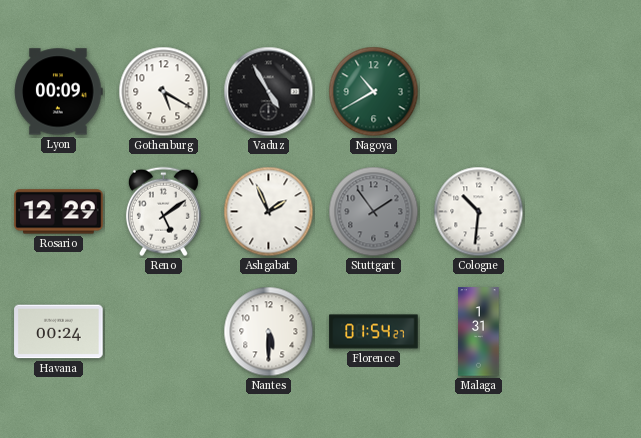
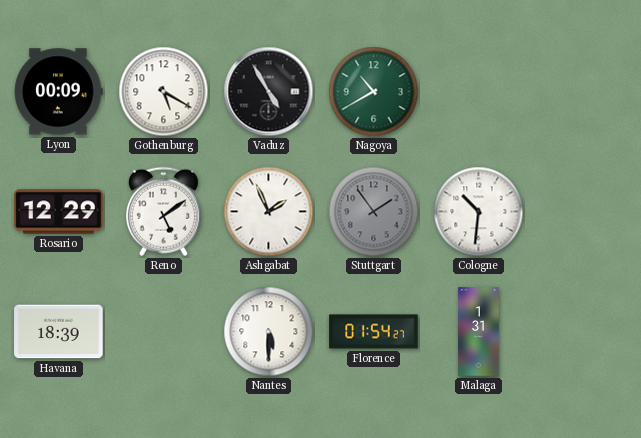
Havana: 00:24 -> 18:39 (59, 332)
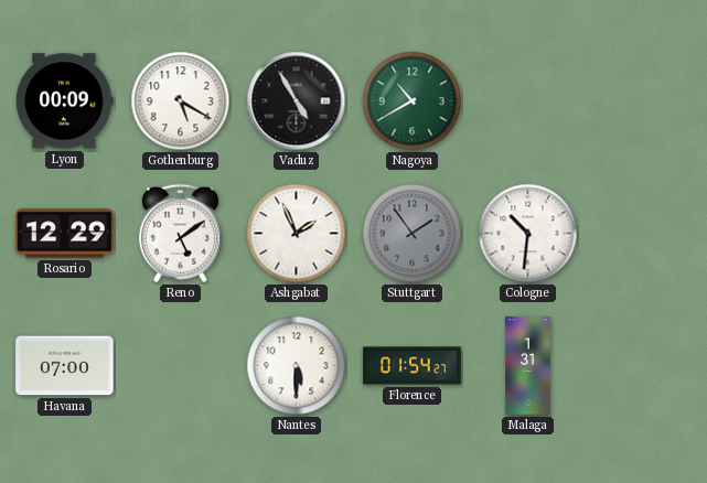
Havana: 18:39 -> 07:00 (65, 366)
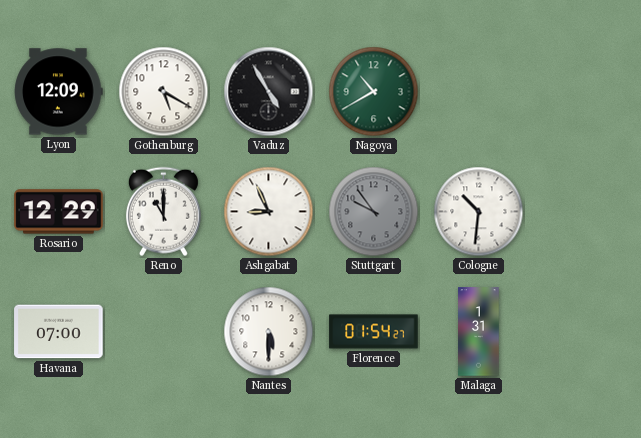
Lyon: 00:09 -> 12:09 (59, 92)
Reno: 5:09 -> 11:00 (163, 212)
Ashgabat: 1:56 -> 8:56 (269, 212)
Stuttgart: 1:54 -> 9:54 (374, 212)
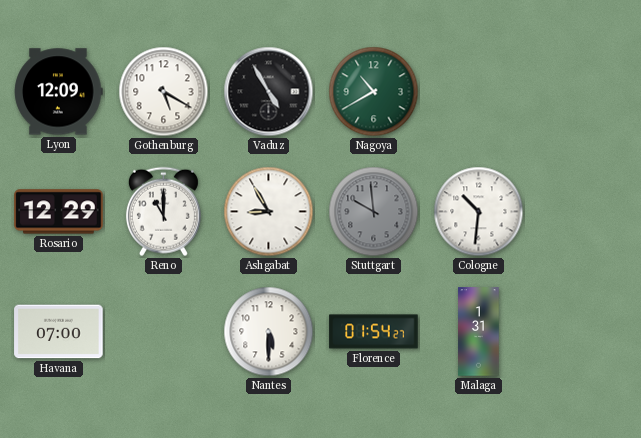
Ashgabat: 8:56 -> 8:55 (269, 212)
Stuttgart: 9:54 -> 9:59 (374, 212)
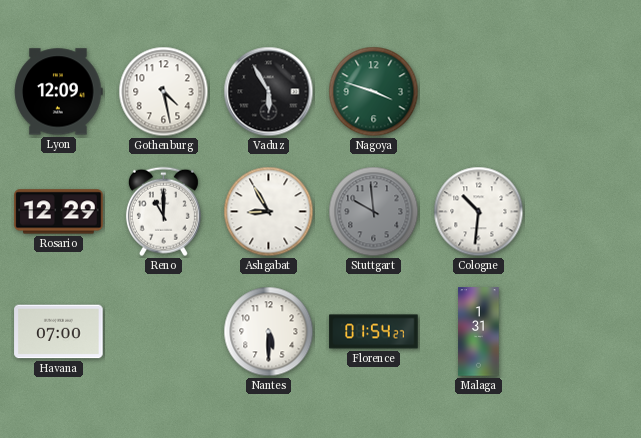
Gothenburg: 5:20 -> 4:28 (164, 92)
Vaduz: 4:55 -> 5:55 (269, 92)
Nagoya: 10:40 -> 3:48 (374, 92)
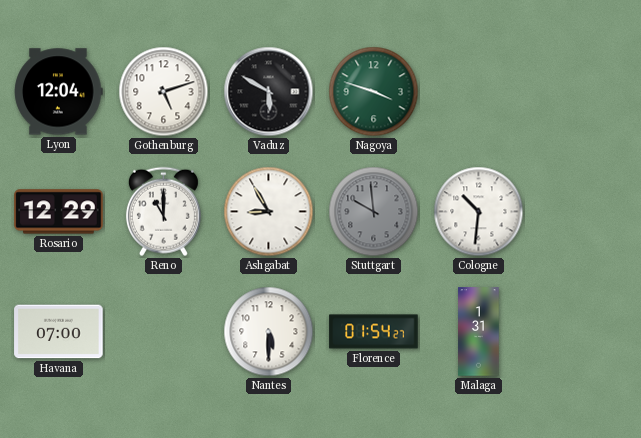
Lyon: 12:09 -> 12:04 (59, 92)
Gothenburg: 4:28 -> 5:12 (164, 92)
Vaduz: 5:55 -> 5:50 (269, 92)
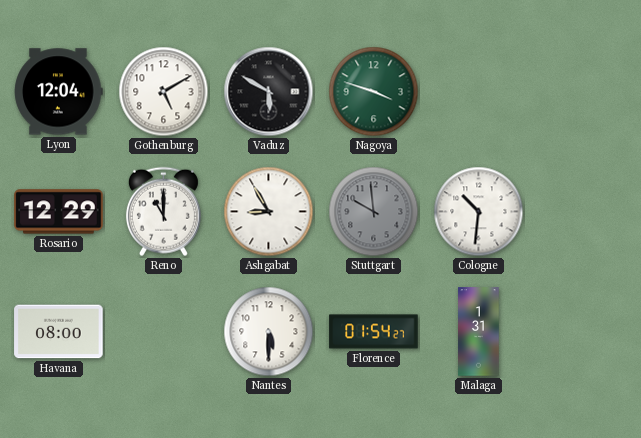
Gothenburg: 5:12 -> 5:10 (164, 92)
Havana: 07:00 -> 08:00 (59, 332)
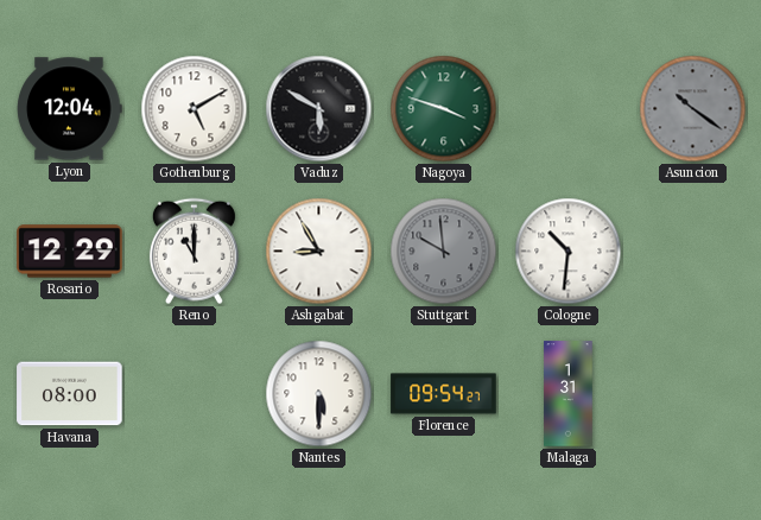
Asuncion: none -> 10:21 (693, 109)
Florence: 01:54 -> 09:54 (444, 394)
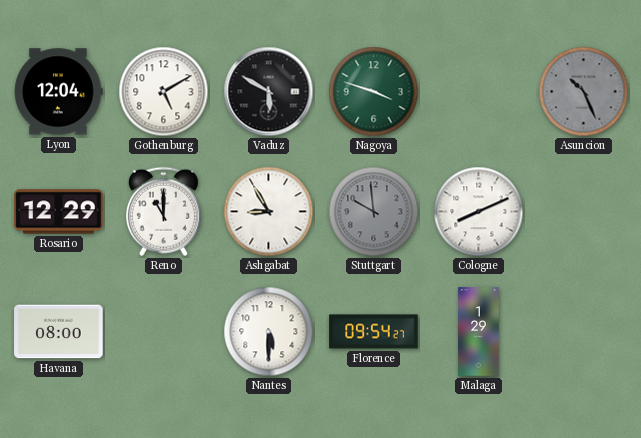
Asuncion: 10:21 -> 10:26 (584, 92)
Cologne: 10:31 -> 8:11 (479, 212)
Malaga: 1:31 -> 1:29 (479, 332)
